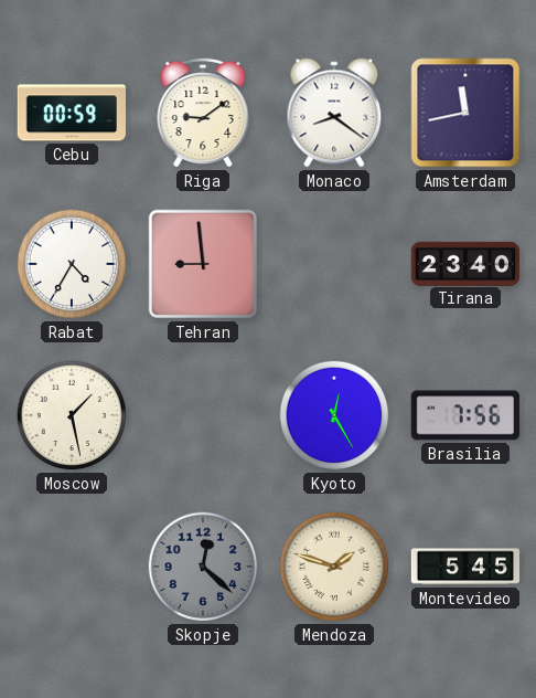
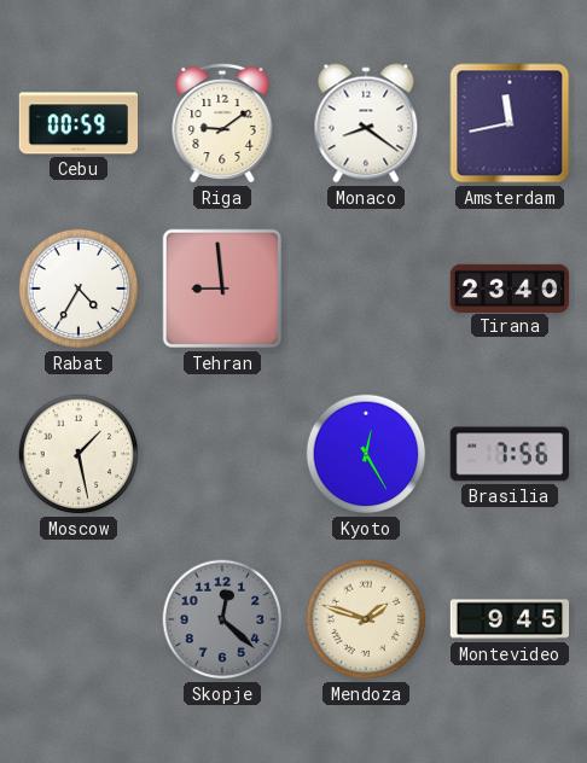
Montevideo: 5:45 -> 9:45 (510, 619)
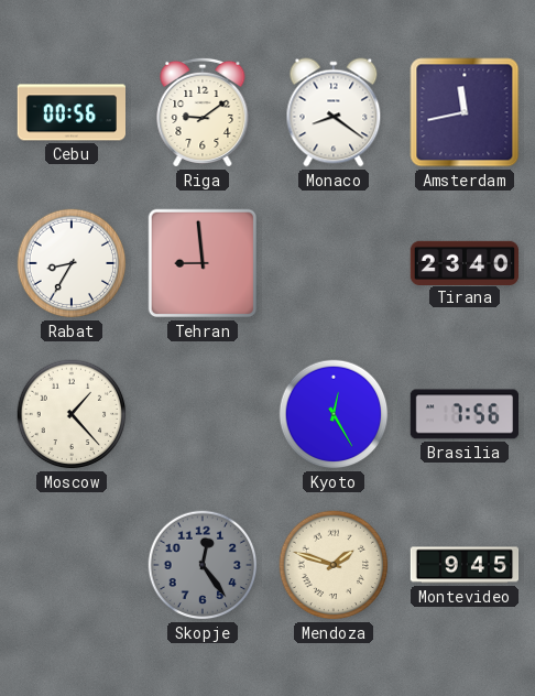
Cebu: 00:59 -> 00:56 (70, 112)
Rabat: 4:35 -> 8:35 (72, 263)
Moscow: 1:28 -> 1:23 (72, 414)
Skopje: 12:22 -> 12:24 (203, 565)
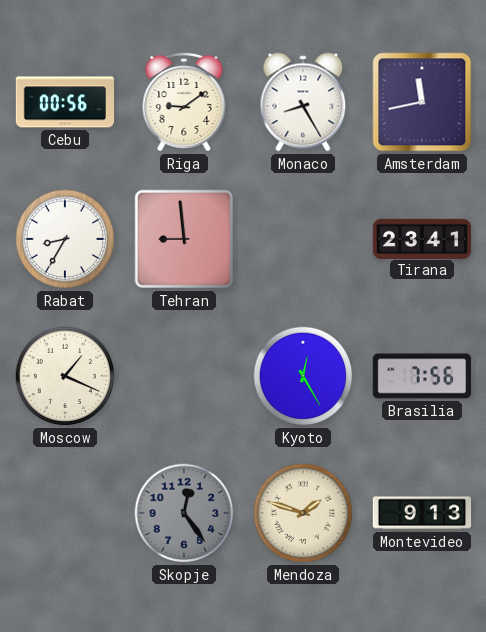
Monaco: 8:21 -> 8:25 (303, 102)
Tirana: 23:40 -> 23:41 (422, 238)
Moscow: 1:23 -> 1:19 (65, 376)
Montevideo: 9:45 -> 9:13 (422, 513)
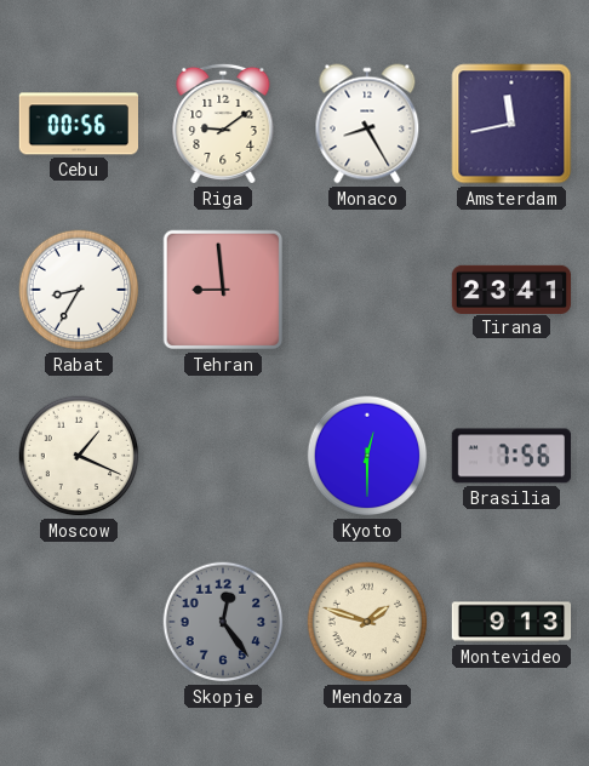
Kyoto: 12:25 -> 12:30 (367, 456)
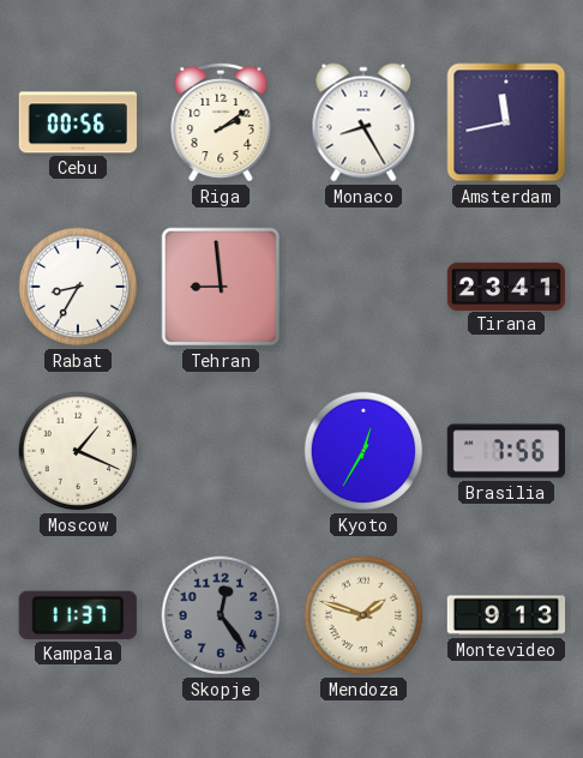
Riga: 9:09 -> 2:09 (221, 122)
Kyoto: 12:30 -> 12:35 (363, 451)
Kampala: none -> 11:37 (78, 615)
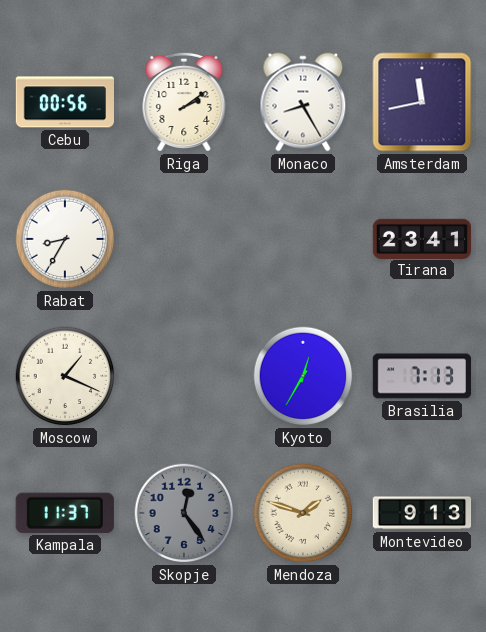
Tehran: 8:59 -> none (221, 287)
Brasilia: 7:56 -> 7:13 (422, 376)
